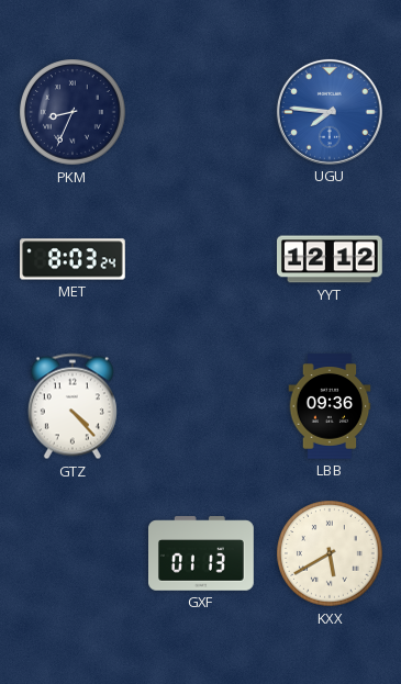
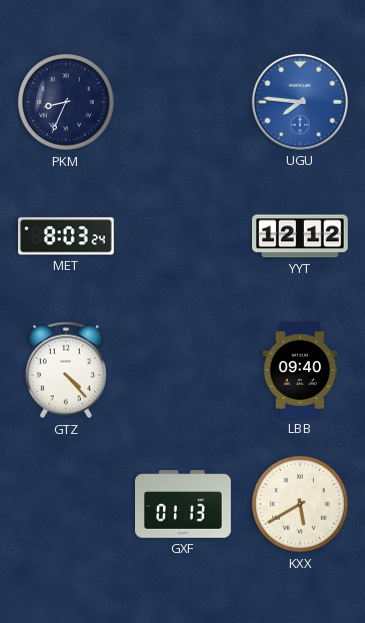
LBB: 09:36 -> 09:40 (300, 370)
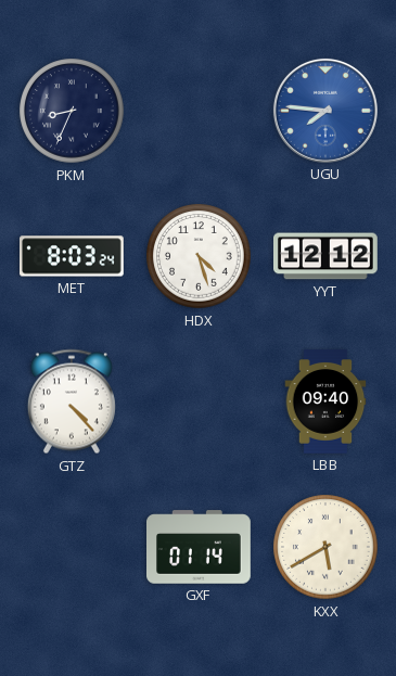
HDX: none -> 4:27 (199, 256)
GXF: 01:13 -> 01:14 (199, 547)
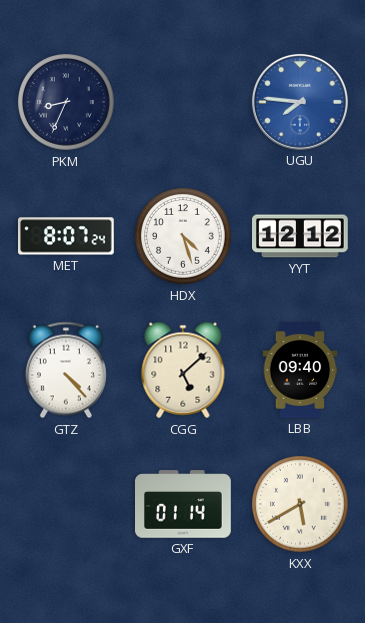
MET: 8:03 -> 8:07 (67, 236)
CGG: none -> 5:08 (183, 370)
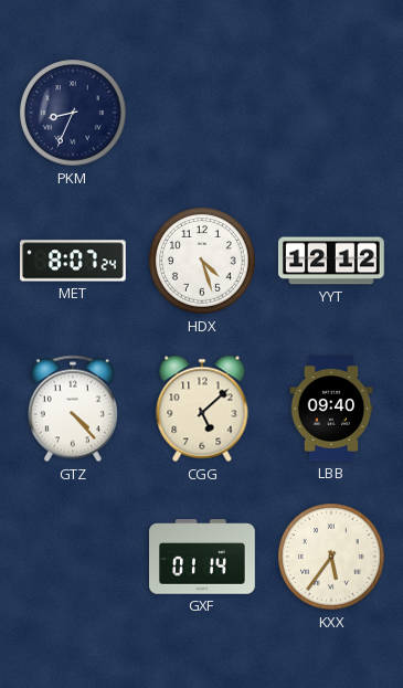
UGU: 7:46 -> none (300, 102)
KXX: 5:40 -> 5:36 (331, 557)
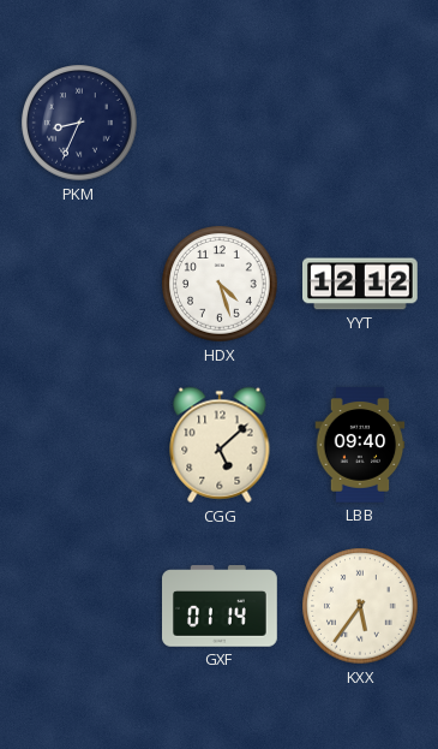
MET: 8:07 -> none (74, 261)
GTZ: 4:23 -> none (73, 409)
